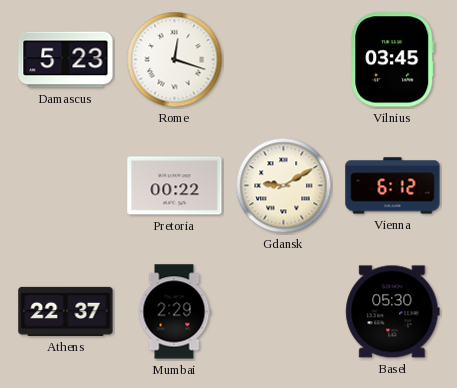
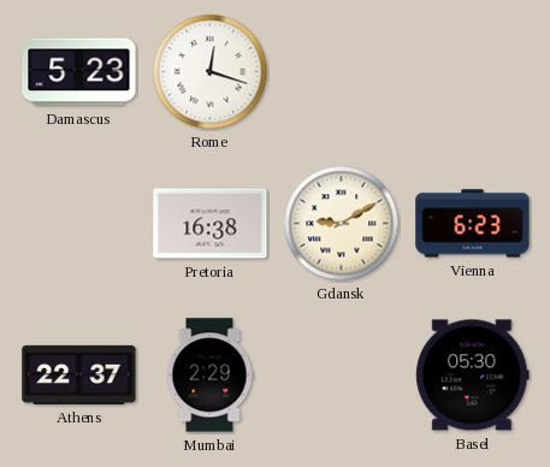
Vilnius: 03:45 -> none (393, 60)
Pretoria: 00:22 -> 16:38 (211, 224)
Vienna: 6:12 -> 6:23 (473, 224)
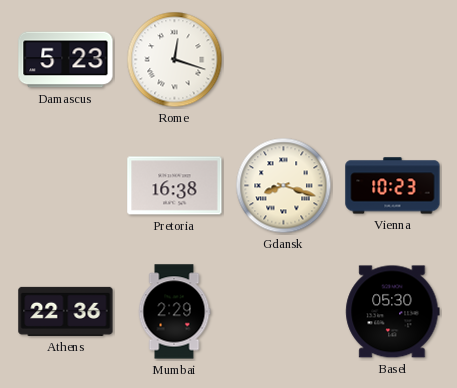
Gdansk: 9:10 -> 8:18 (284, 186)
Vienna: 6:23 -> 10:23 (393, 186)
Athens: 22:37 -> 22:36 (66, 311)
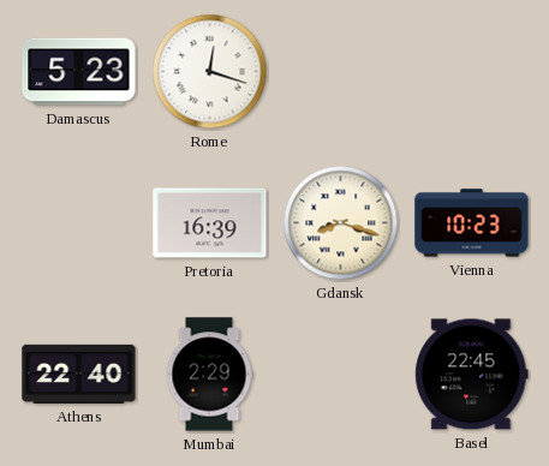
Pretoria: 16:38 -> 16:39 (210, 223)
Athens: 22:36 -> 22:40 (79, 374)
Basel: 05:30 -> 22:45 (472, 375)
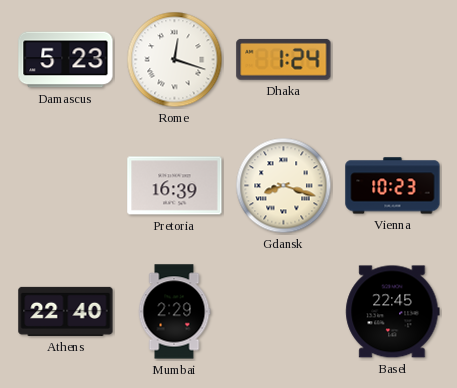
Dhaka: none -> 1:24 (284, 59)
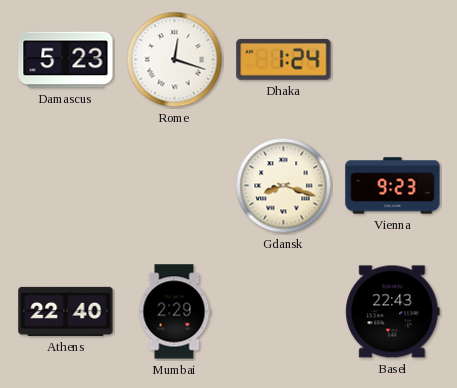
Pretoria: 16:39 -> none (175, 186)
Vienna: 10:23 -> 9:23 (393, 186)
Basel: 22:45 -> 22:43 (393, 312)
